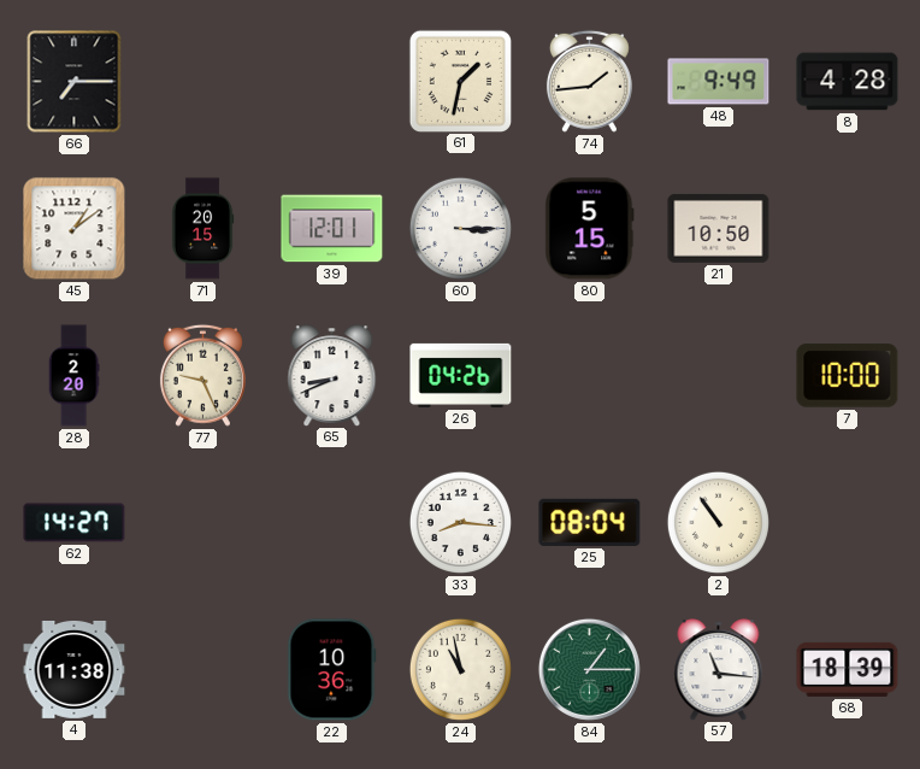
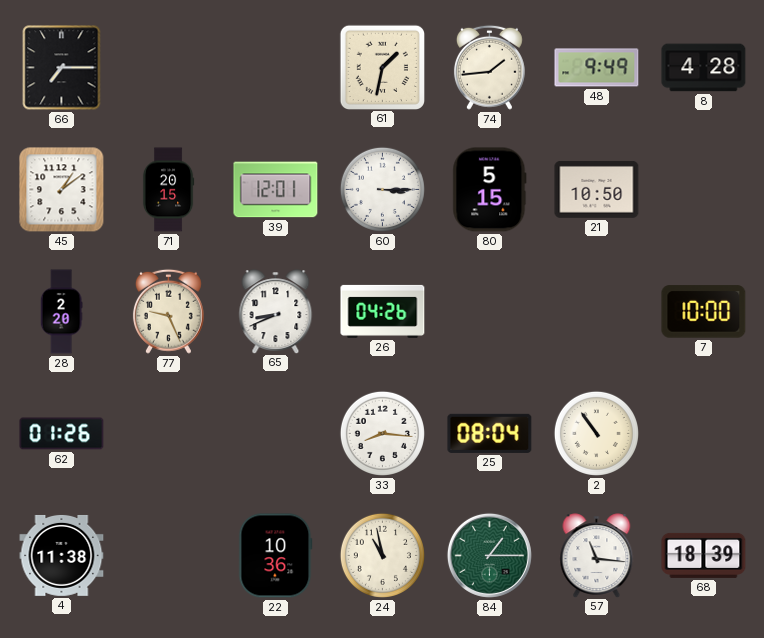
62: 14:27 -> 01:26 (62, 434)
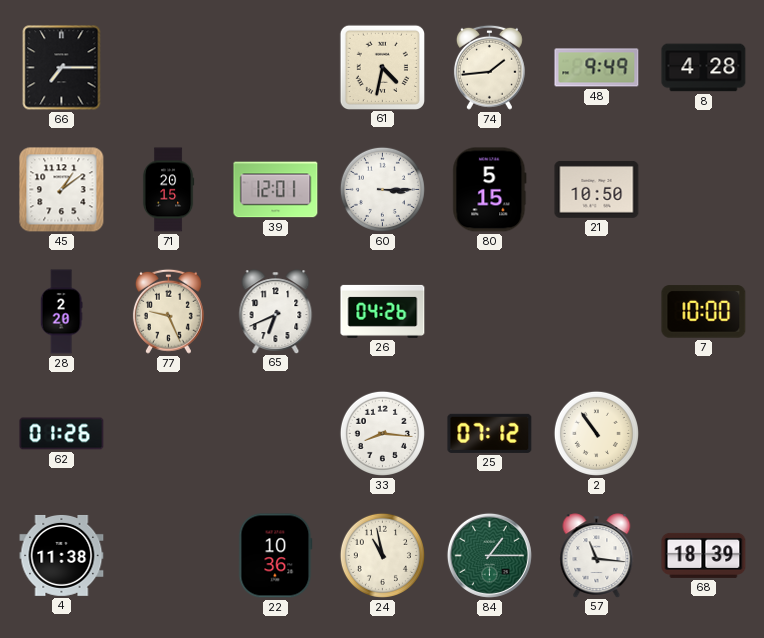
61: 1:32 -> 4:32 (382, 67)
65: 8:41 -> 6:41 (276, 311)
25: 08:04 -> 07:12 (490, 433)
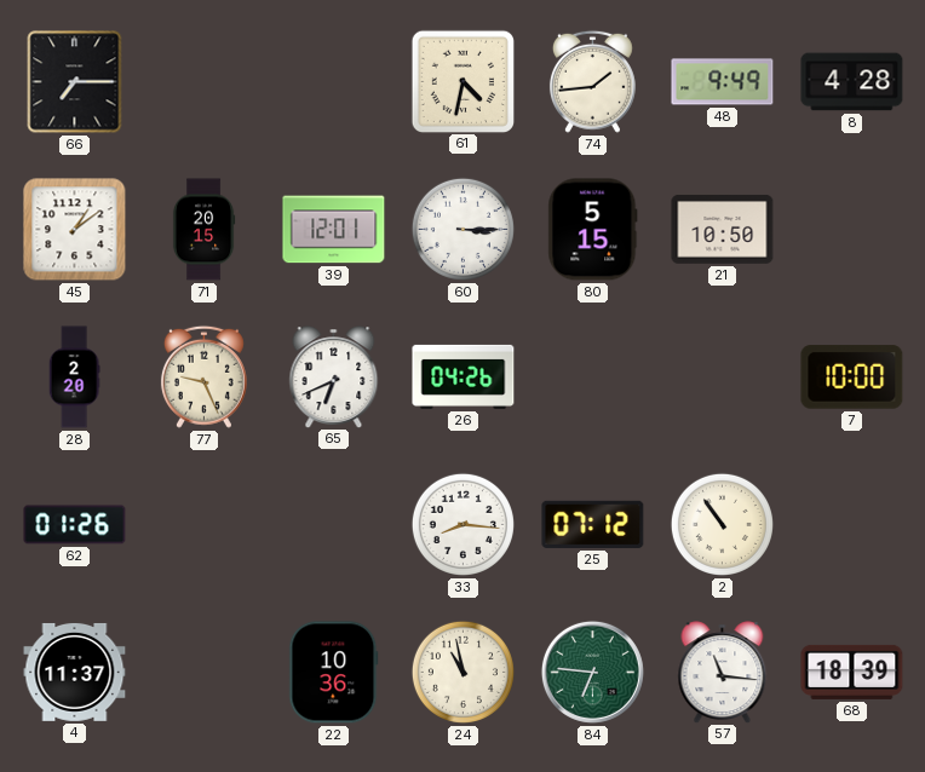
4: 11:38 -> 11:37 (75, 672)
84: 1:15 -> 6:46 (592, 672)
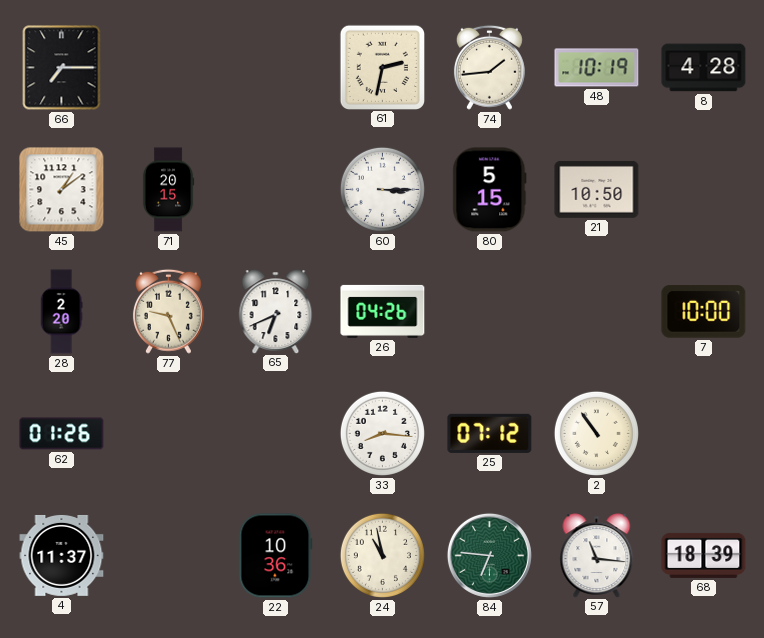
61: 4:32 -> 2:32 (382, 67)
48: 9:49 -> 10:19 (597, 68)
39: 12:01 -> none (334, 230)
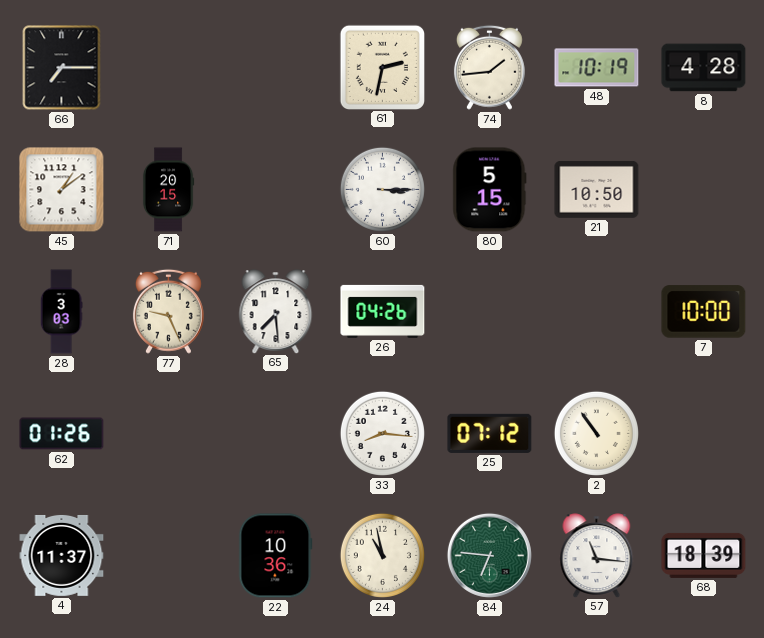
28: 2:20 -> 3:03 (61, 312)
65: 6:41 -> 7:29 (276, 311)
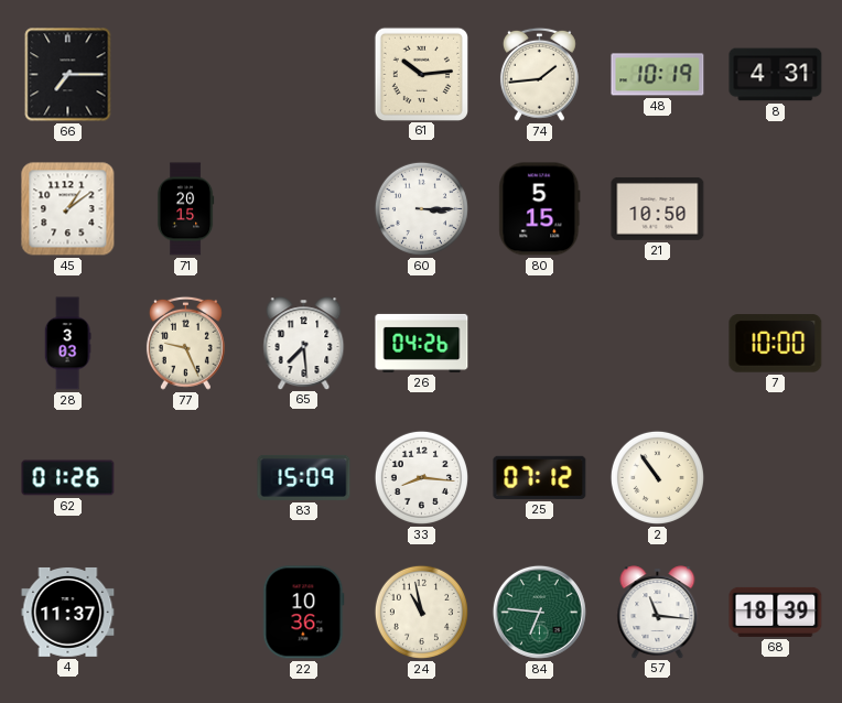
61: 2:32 -> 10:14 (421, 74)
8: 4:28 -> 4:31 (776, 75)
83: none -> 15:09 (304, 477)
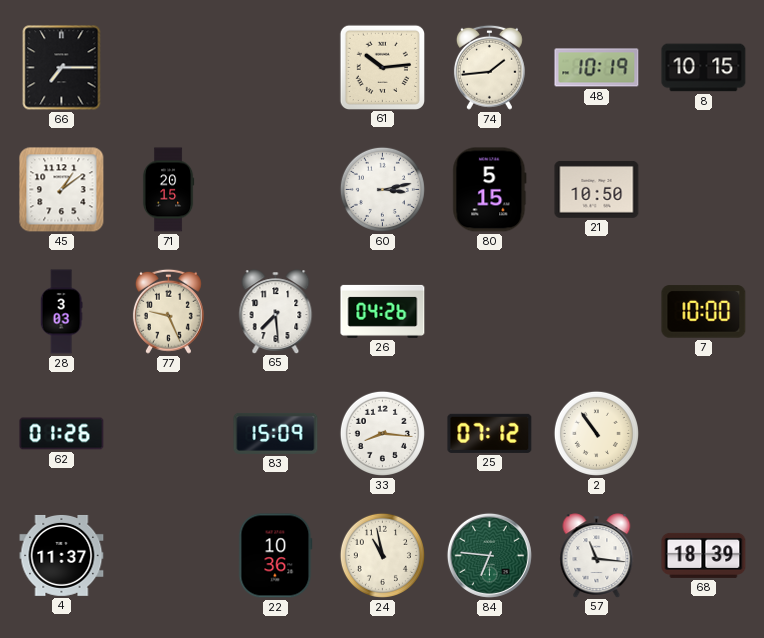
8: 4:31 -> 10:15 (704, 68)
60: 3:15 -> 3:13 (382, 189)
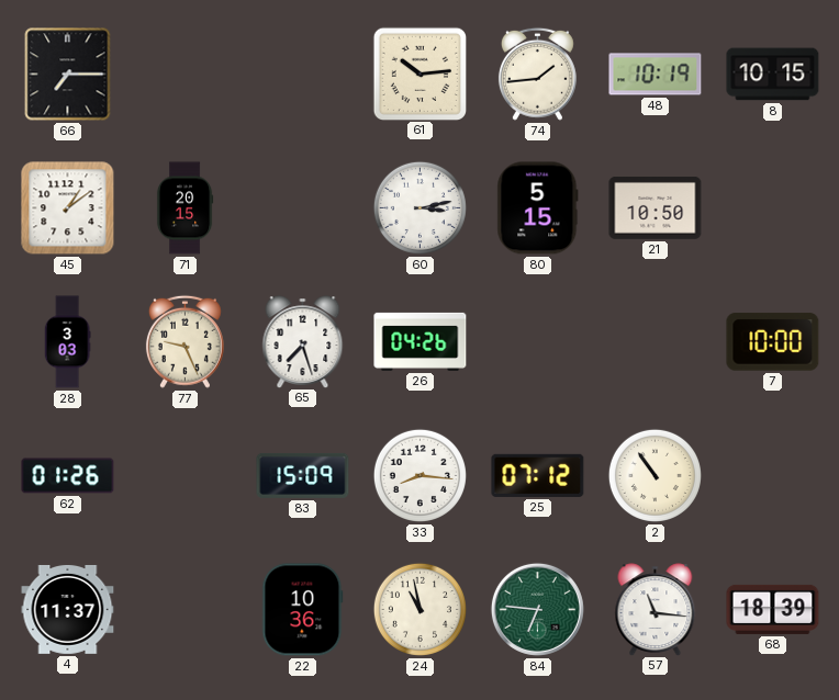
65: 7:29 -> 7:27 (303, 341)
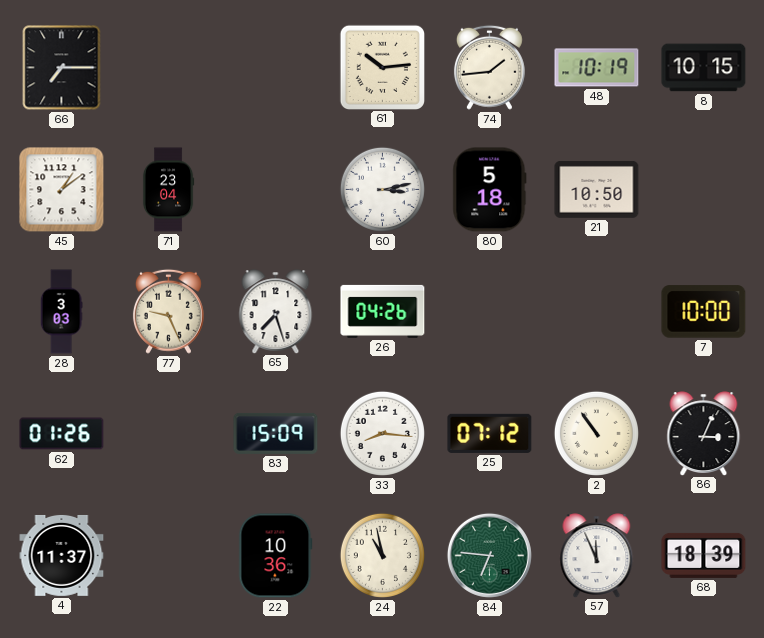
71: 20:15 -> 23:04 (168, 190)
80: 5:15 -> 5:18 (490, 190)
86: none -> 3:04 (704, 433)
57: 11:16 -> 11:56 (597, 555)
